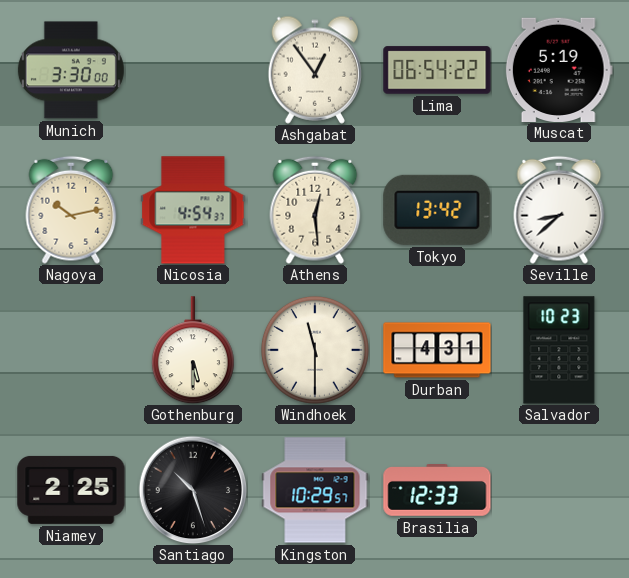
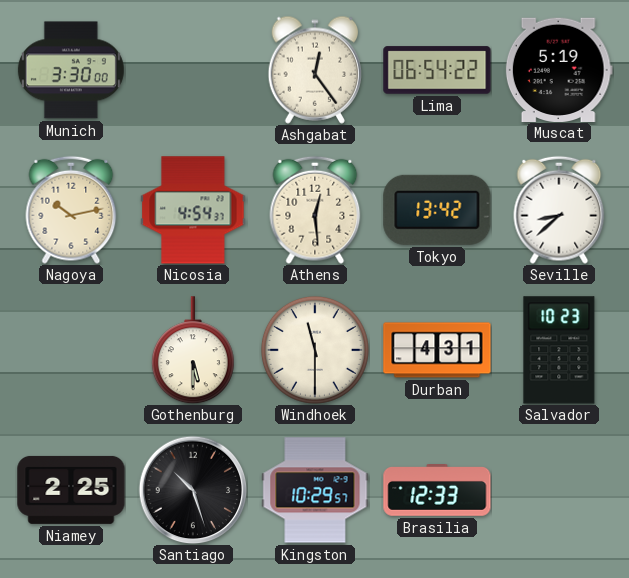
Ashgabat: 12:54 -> 12:24 (314, 70)
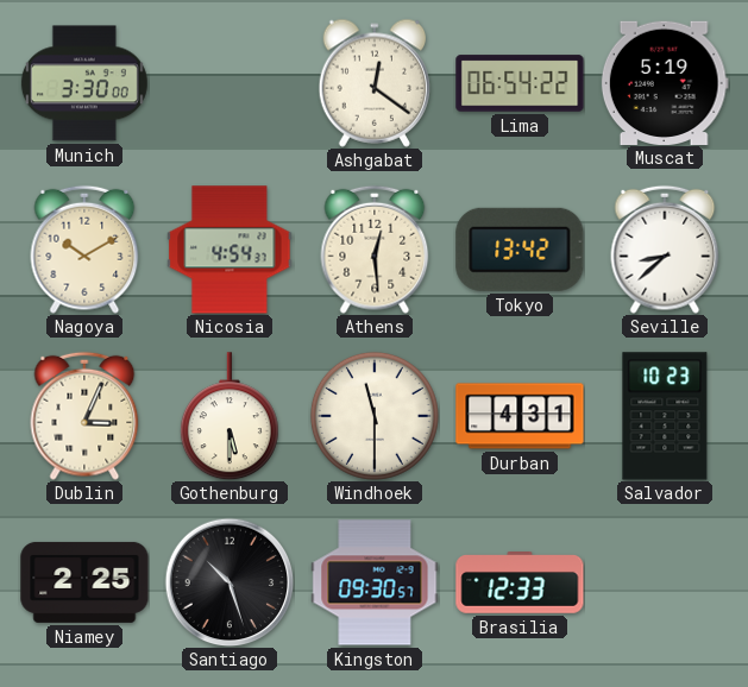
Ashgabat: 12:24 -> 12:21 (373, 83)
Nagoya: 10:13 -> 10:10 (84, 250)
Dublin: none -> 3:04 (84, 416)
Kingston: 10:29 -> 09:30 (375, 582)
